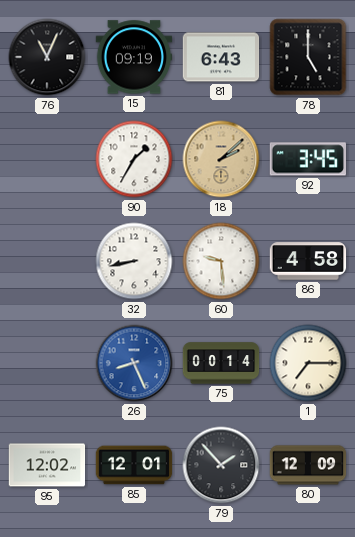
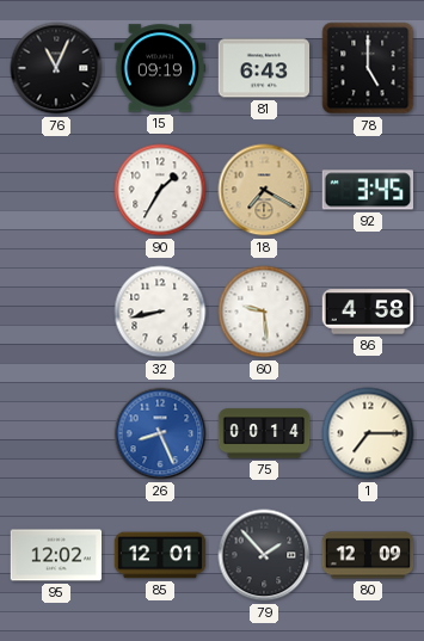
18: 2:08 -> 7:20 (264, 190)
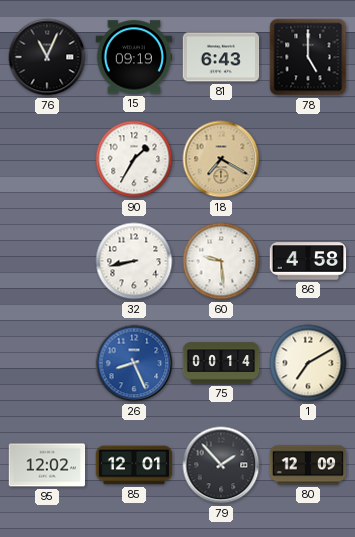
92: 3:45 -> none (367, 190)
1: 7:15 -> 7:10 (308, 363)
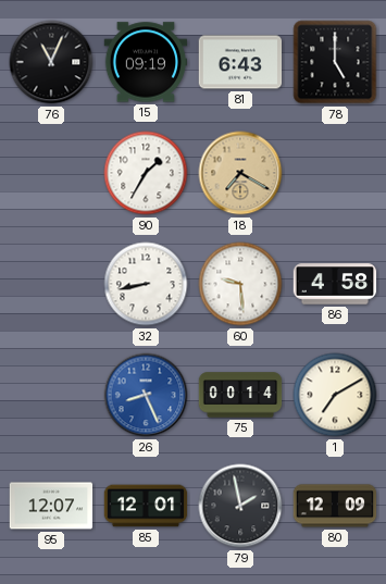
95: 12:02 -> 12:07 (51, 506)
79: 1:53 -> 1:58 (240, 506)
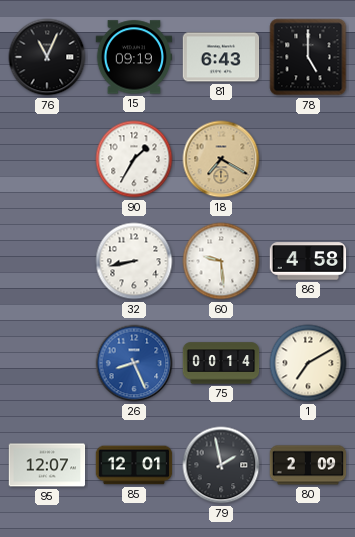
80: 12:09 -> 2:09 (308, 465)
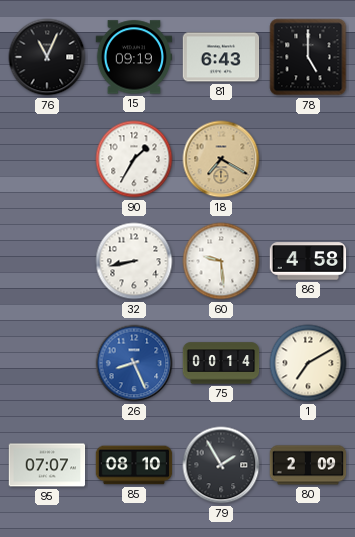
95: 12:07 -> 07:07 (47, 465)
85: 12:01 -> 08:10 (134, 465)
79: 1:58 -> 1:55 (221, 465)
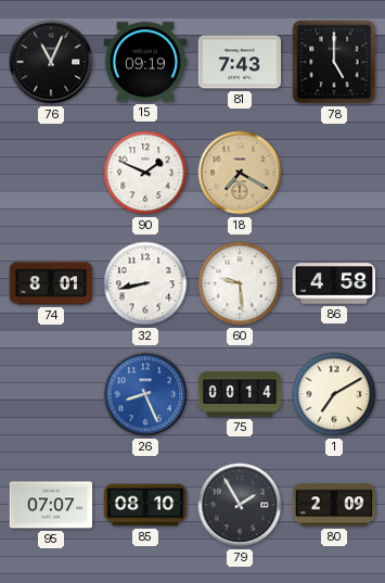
81: 6:43 -> 7:43 (240, 62)
90: 1:35 -> 1:49 (145, 173)
74: none -> 8:01 (51, 283)
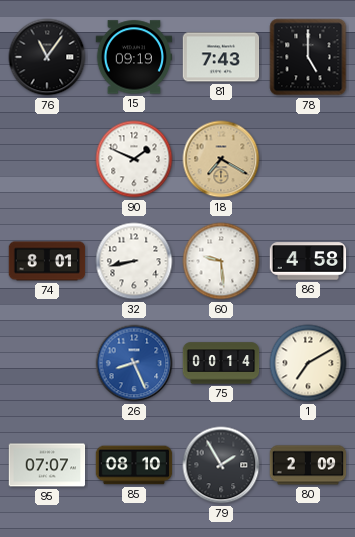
76: 11:04 -> 11:06 (47, 57)
